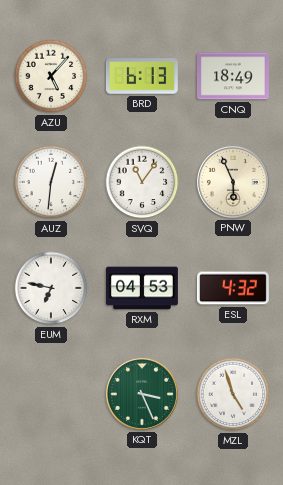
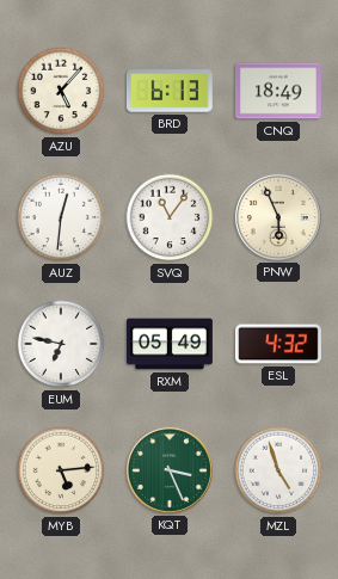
RXM: 04:53 -> 05:49 (171, 344)
MYB: none -> 5:14 (61, 470)
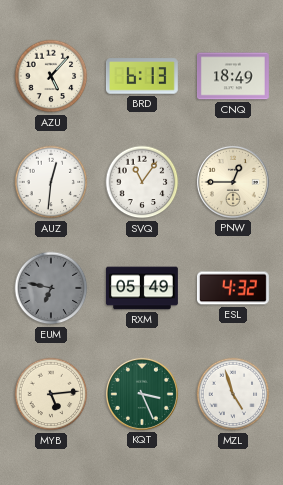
PNW: 5:56 -> 12:45 (233, 182)
EUM dial: white -> grey (51, 288)
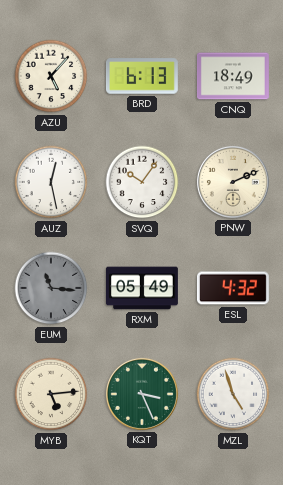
AUZ: 12:31 -> 12:28 (51, 182)
SVQ: 11:06 -> 10:06 (142, 182)
PNW: 12:45 -> 2:11 (233, 182)
EUM: 6:47 -> 11:16 (51, 288)
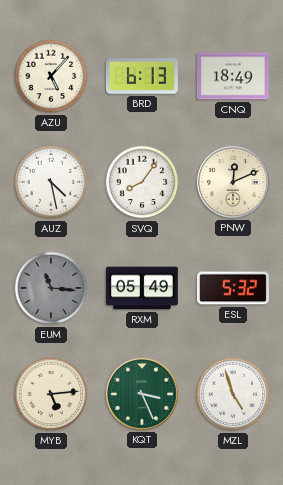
AUZ: 12:28 -> 4:28 (51, 182)
SVQ: 10:06 -> 8:06 (142, 182)
PNW: 2:11 -> 12:11 (233, 182)
ESL: 4:32 -> 5:32 (234, 288)
